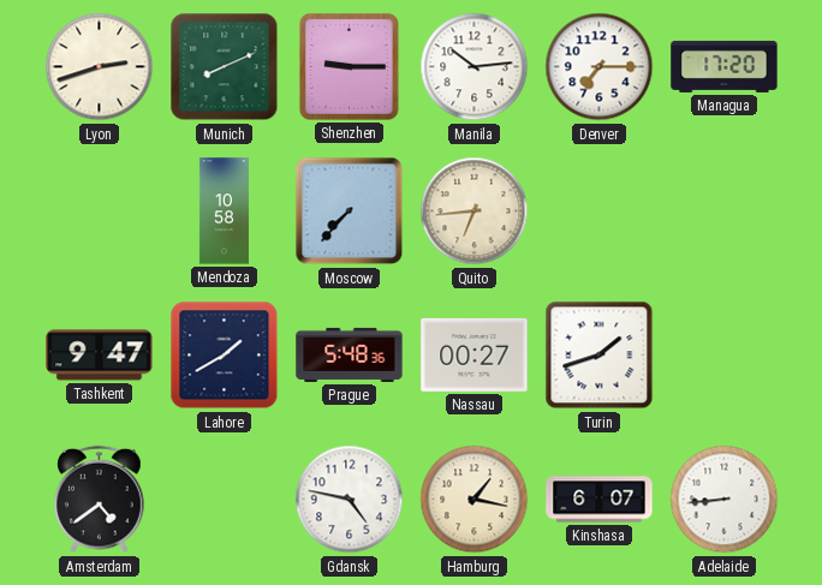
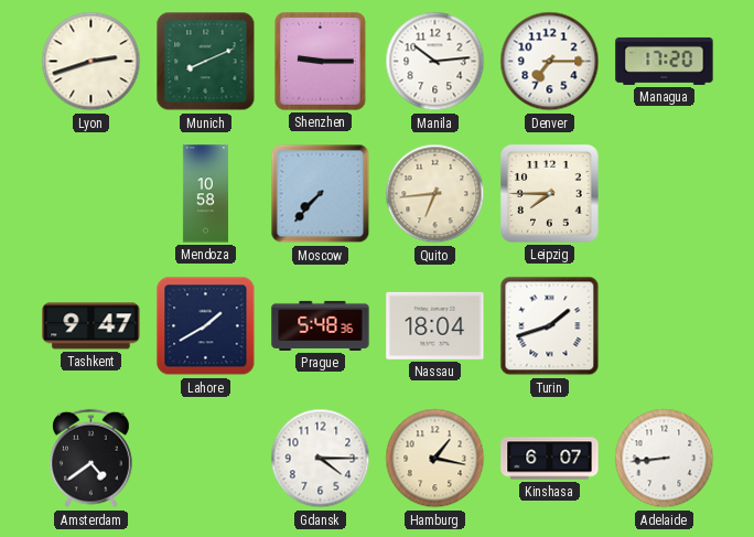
Leipzig: none -> 7:45 (550, 194)
Nassau: 00:27 -> 18:04 (435, 325)
Gdansk: 4:47 -> 4:15 (321, 459)
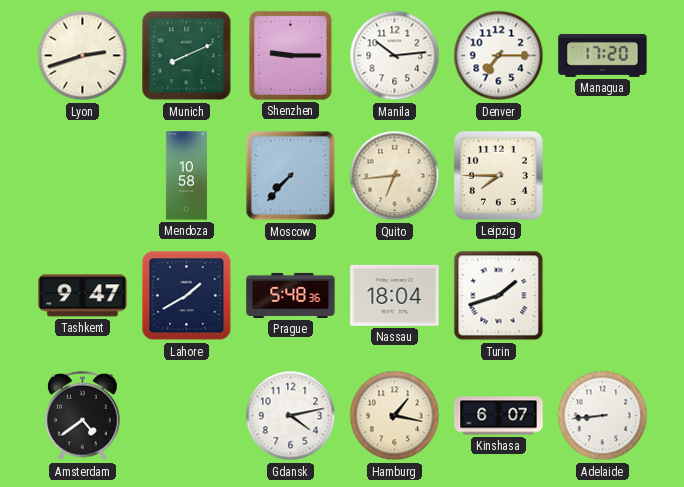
Gdansk: 4:15 -> 4:13 (291, 416)
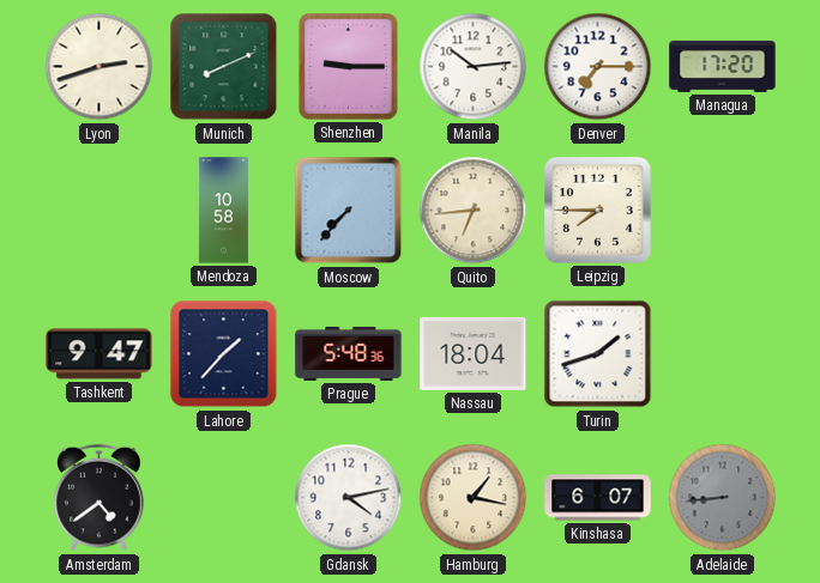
Lahore: 1:40 -> 1:37 (224, 354)
Adelaide dial: white -> grey (723, 498)
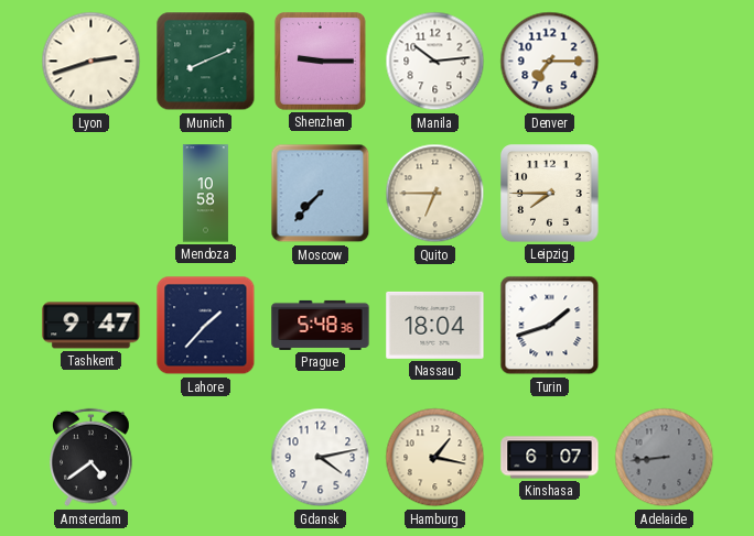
Managua: 17:20 -> none (723, 66)
Quito: 6:44 -> 6:45 (435, 194)
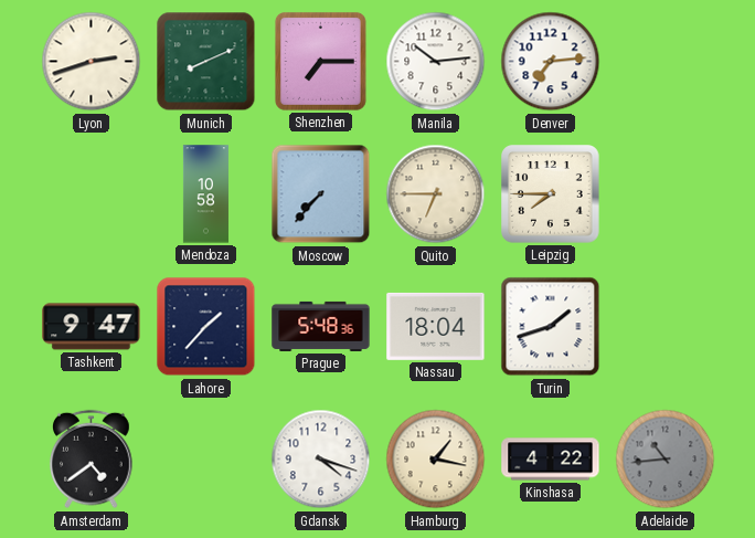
Shenzhen: 9:15 -> 7:15 (320, 61)
Denver: 7:15 -> 7:14 (551, 62)
Gdansk: 4:13 -> 4:18 (321, 460)
Kinshasa: 6:07 -> 4:22 (551, 460)
Adelaide: 8:44 -> 10:44 (666, 460)
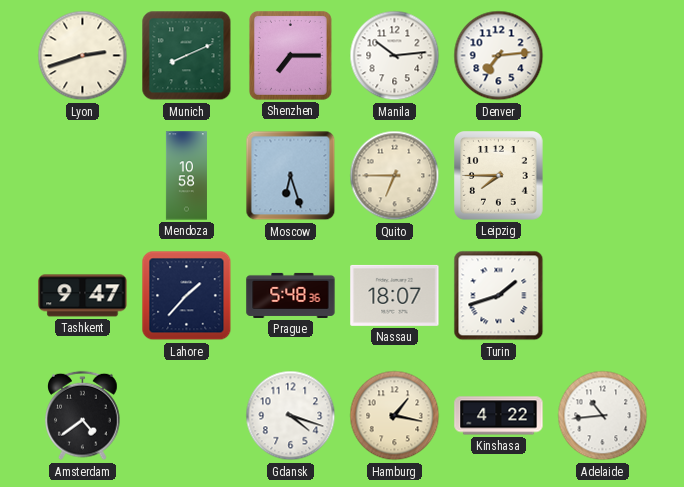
Moscow: 7:37 -> 6:27 (291, 176)
Nassau: 18:04 -> 18:07 (395, 295)
Adelaide dial: grey -> white (603, 416)
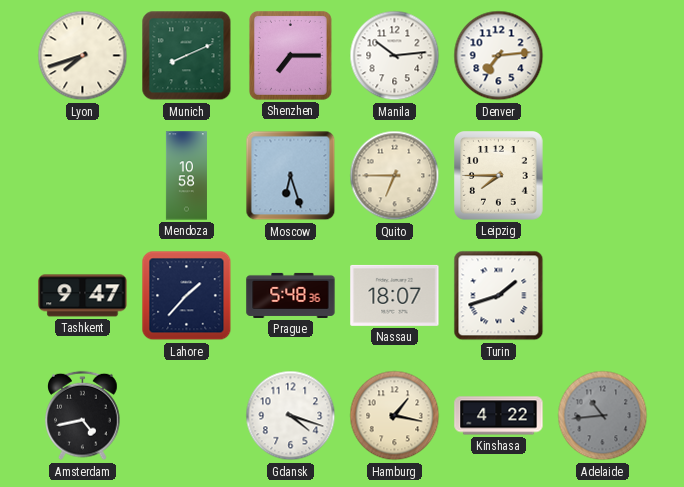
Lyon: 2:42 -> 7:42 (83, 56)
Amsterdam: 4:39 -> 4:43 (83, 416)
Adelaide dial: white -> grey (603, 416)
